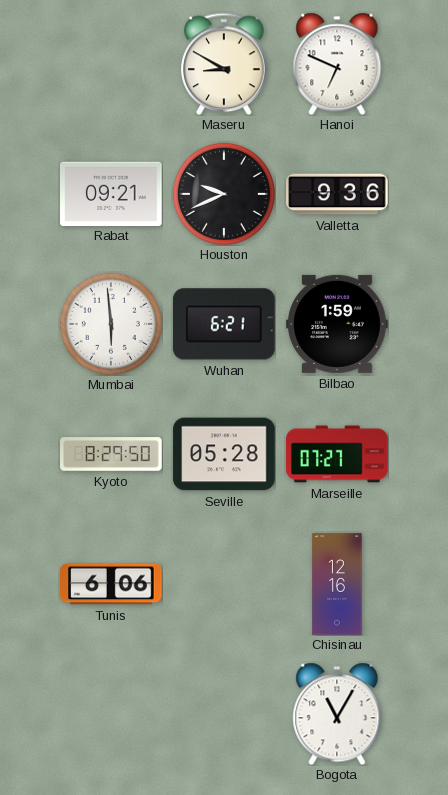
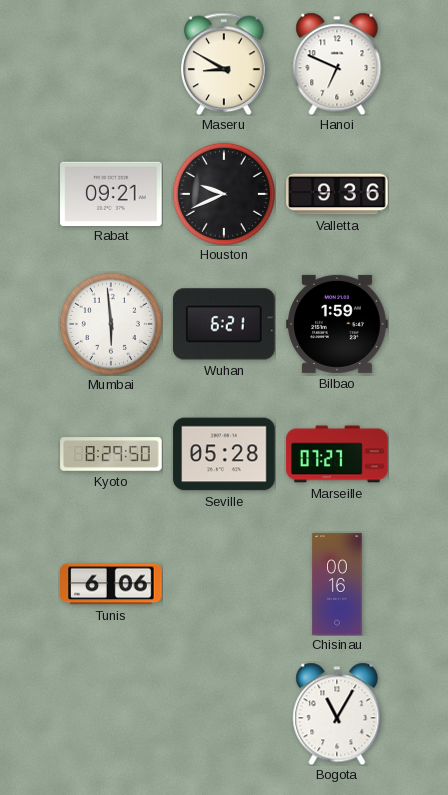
Chisinau: 12:16 -> 00:16 (337, 584)
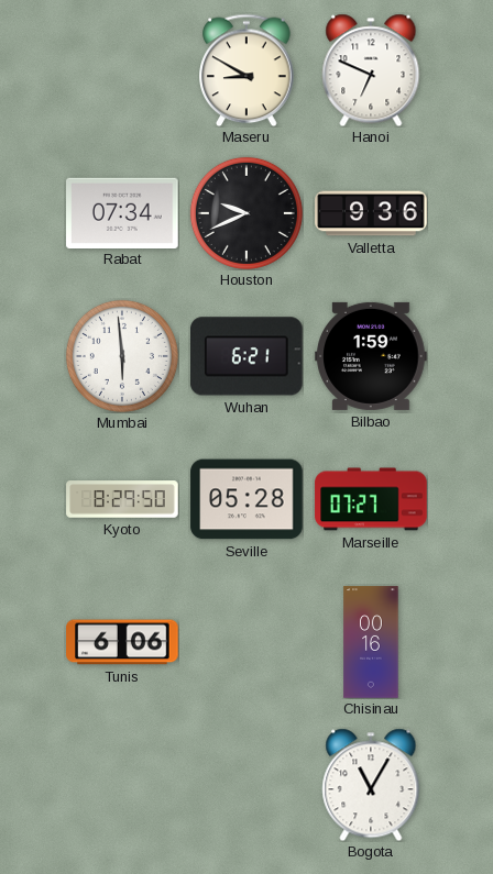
Rabat: 09:21 -> 07:34 (122, 212)
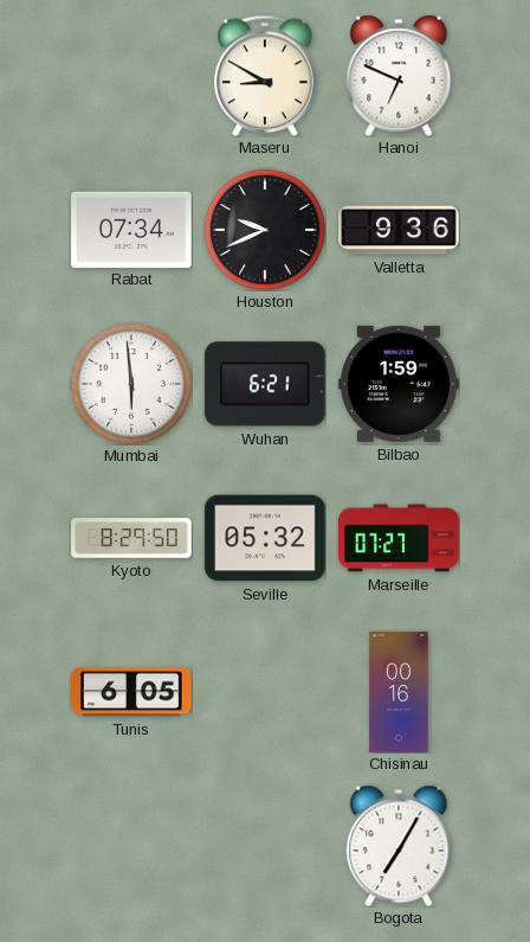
Seville: 05:28 -> 05:32 (265, 538)
Tunis: 6:06 -> 6:05 (131, 692)
Bogota: 11:05 -> 7:05 (399, 846)
